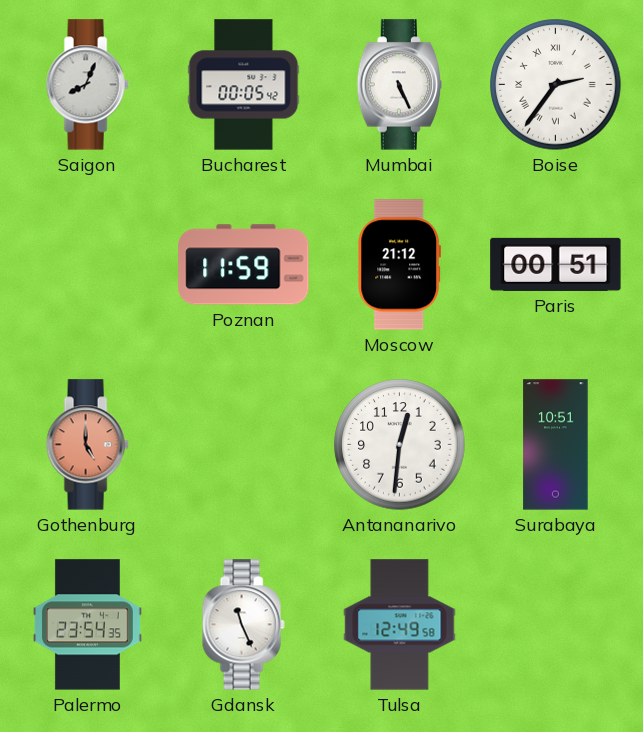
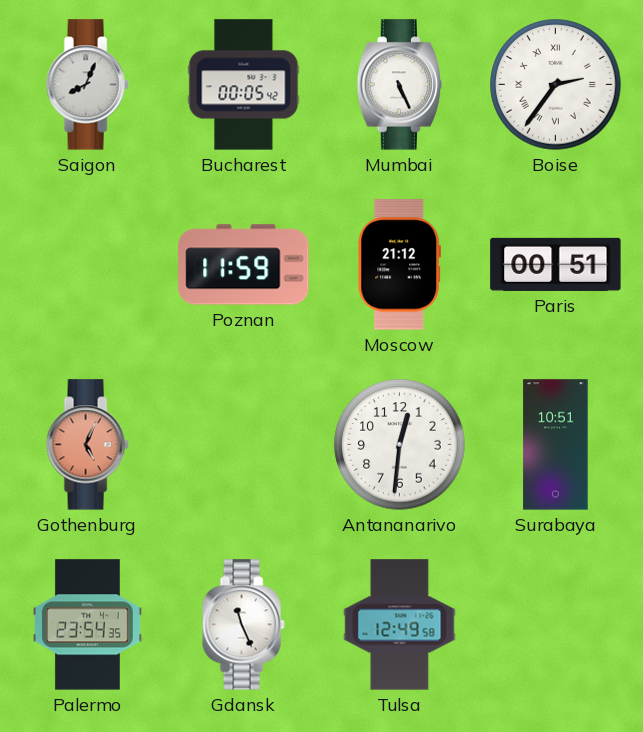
Gothenburg: 5:00 -> 5:04 (87, 445)
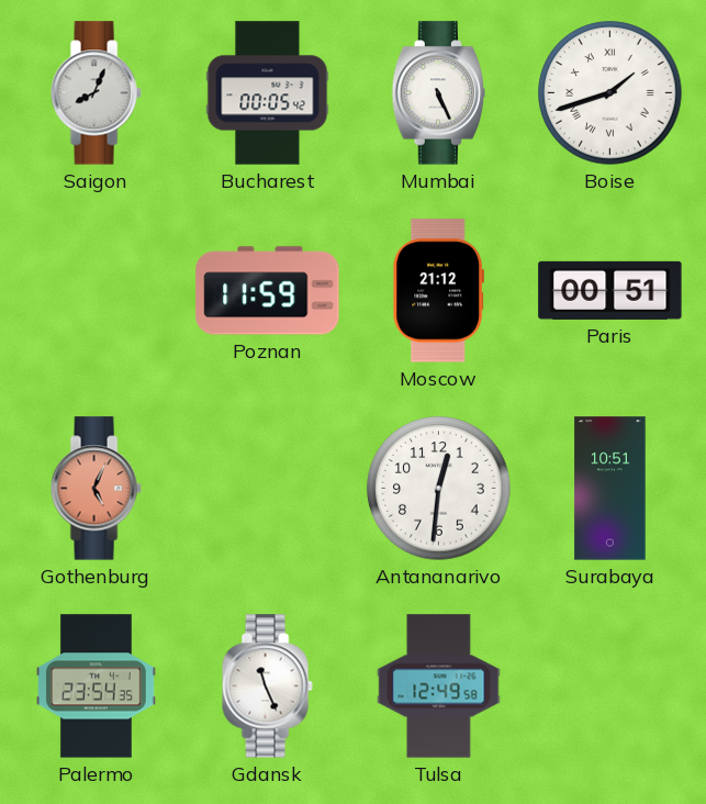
Boise: 2:36 -> 1:42 (610, 93)
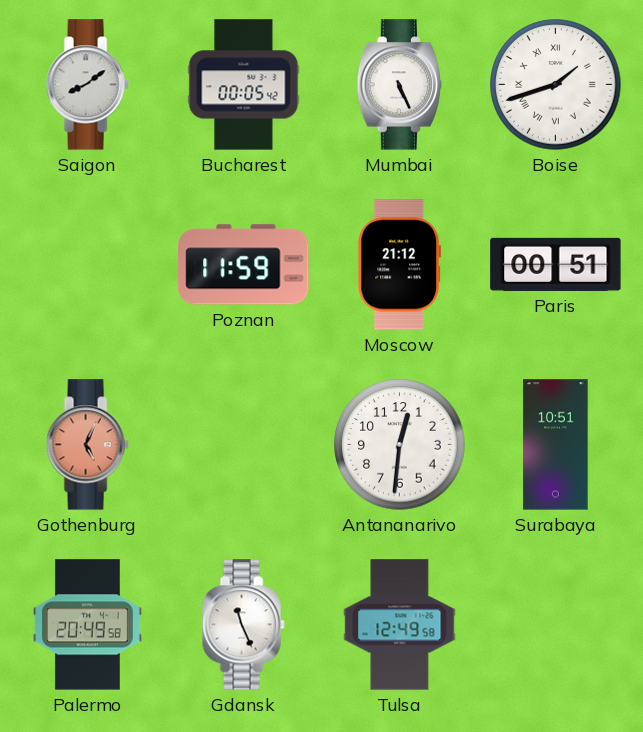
Saigon: 8:04 -> 8:09 (87, 85)
Palermo: 23:54 -> 20:49 (88, 625)
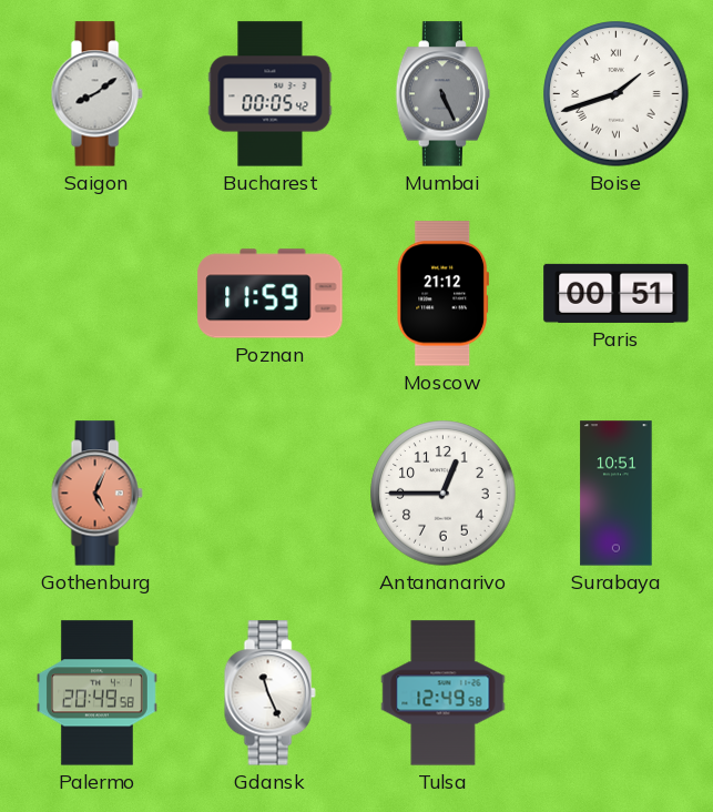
Mumbai dial: white -> grey (442, 94)
Antananarivo: 12:31 -> 12:45 (444, 494)
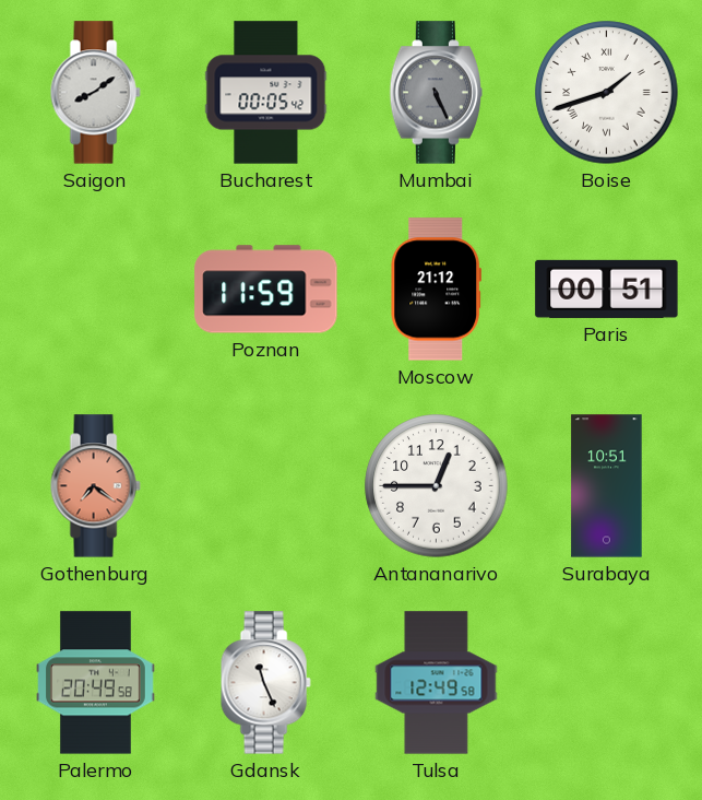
Gothenburg: 5:04 -> 7:21 (95, 486)
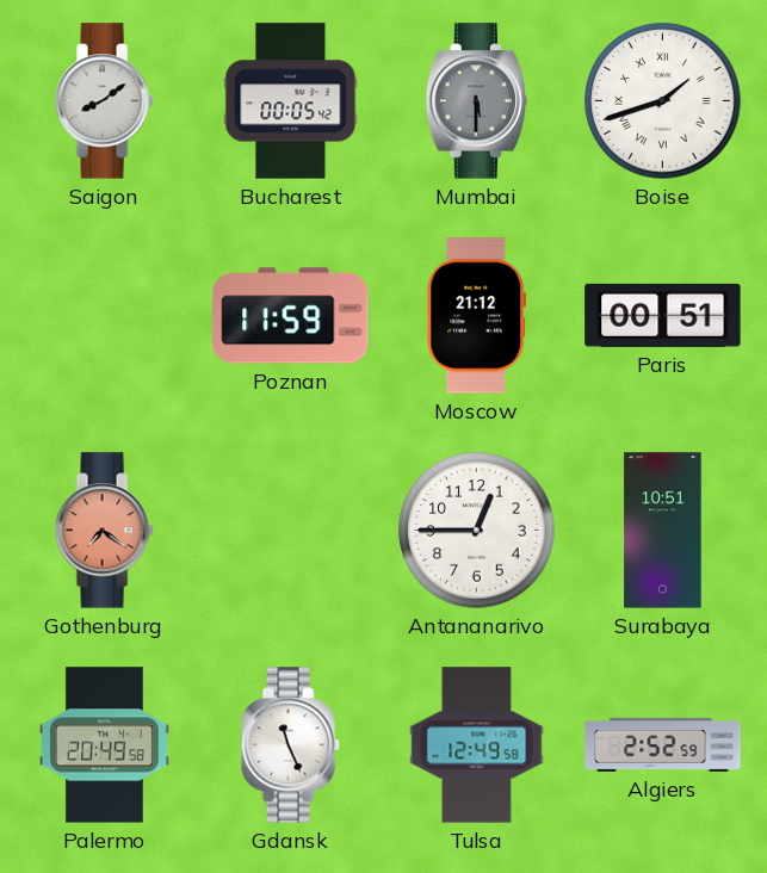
Mumbai: 5:26 -> 5:30 (476, 101)
Algiers: none -> 2:52 (663, 744)
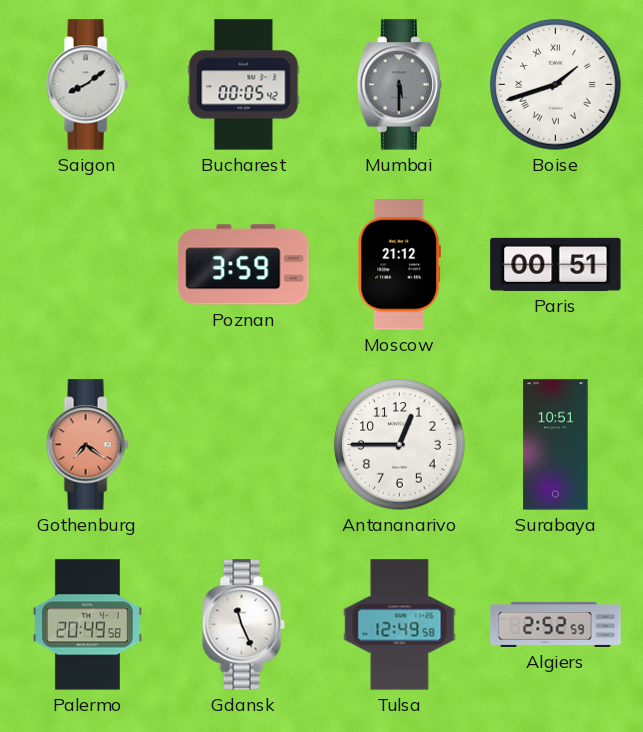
Poznan: 11:59 -> 3:59 (244, 265)
